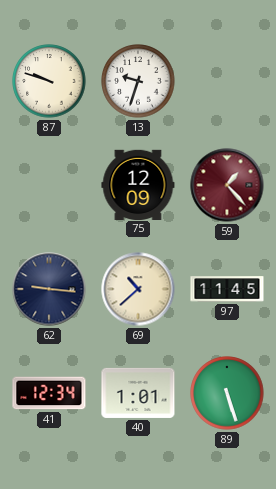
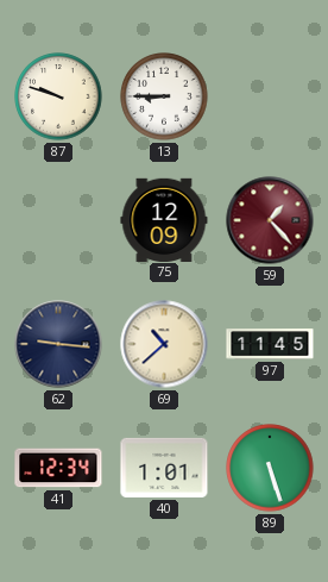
13: 9:33 -> 8:45 (164, 96)
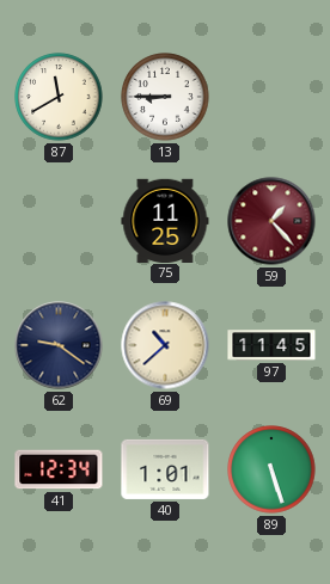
87: 9:48 -> 11:40 (59, 97)
75: 12:09 -> 11:25 (165, 220)
62: 9:16 -> 9:21 (59, 345)
